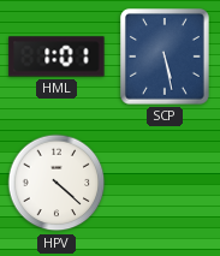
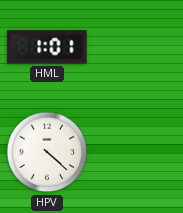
SCP: 5:28 -> none (166, 58)
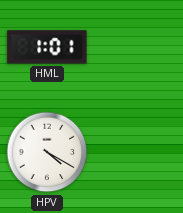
HPV: 4:22 -> 4:20 (47, 152)
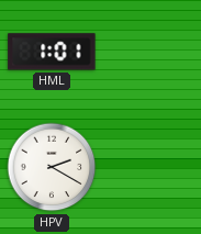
HPV: 4:20 -> 2:20 (52, 167)
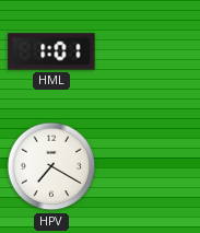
HPV: 2:20 -> 7:20 (51, 166)
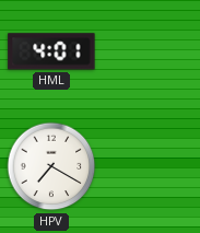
HML: 1:01 -> 4:01 (51, 51)
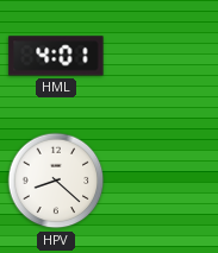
HPV: 7:20 -> 8:22 (56, 181)
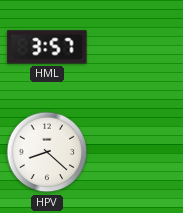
HML: 4:01 -> 3:57 (47, 47)
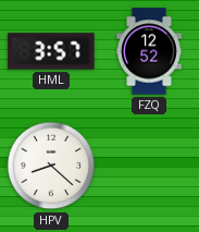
FZQ: none -> 12:52 (149, 51)
